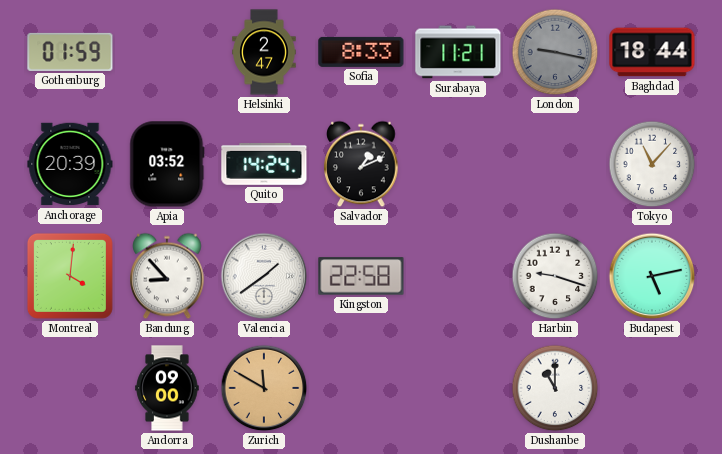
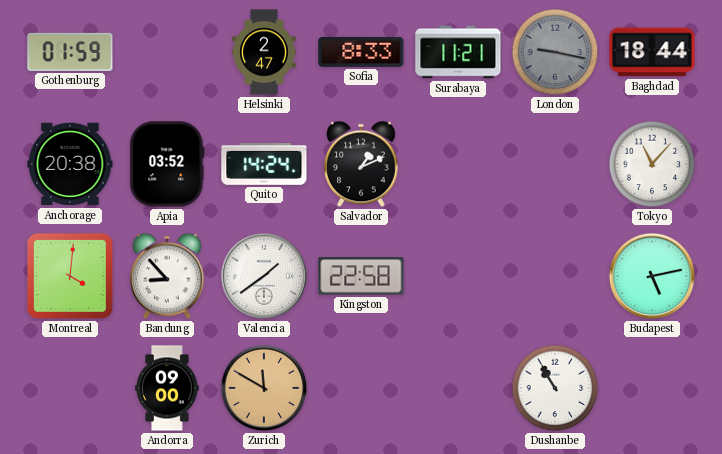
Anchorage: 20:39 -> 20:38 (70, 164)
Harbin: 9:18 -> none (555, 276)
Dushanbe: 11:00 -> 10:55 (555, 388)
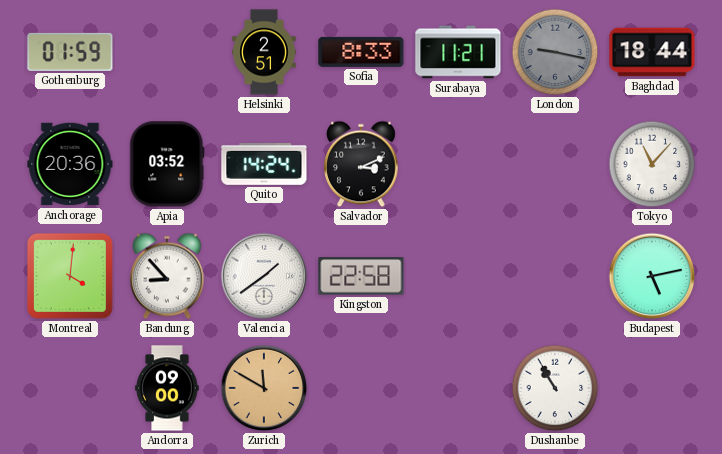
Helsinki: 2:47 -> 2:51 (264, 52)
Anchorage: 20:38 -> 20:36 (70, 164)
Salvador: 1:11 -> 3:11 (361, 164)
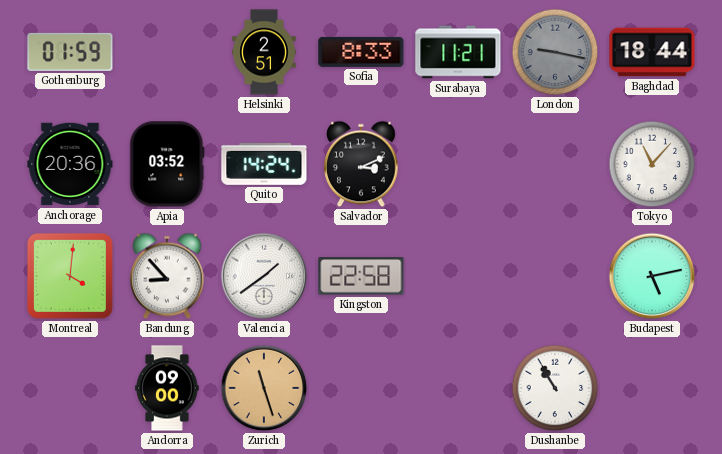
Zurich: 11:50 -> 11:27 (264, 388)
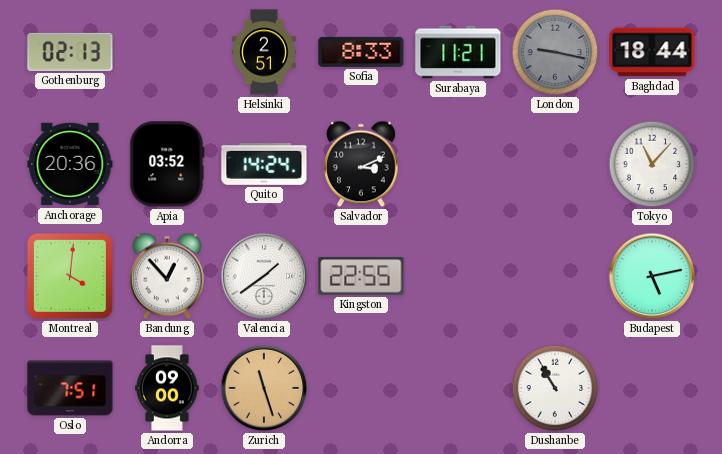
Gothenburg: 01:59 -> 02:13 (70, 52)
Bandung: 8:53 -> 12:53 (167, 276)
Kingston: 22:58 -> 22:55 (361, 276)
Oslo: none -> 7:51 (70, 388)
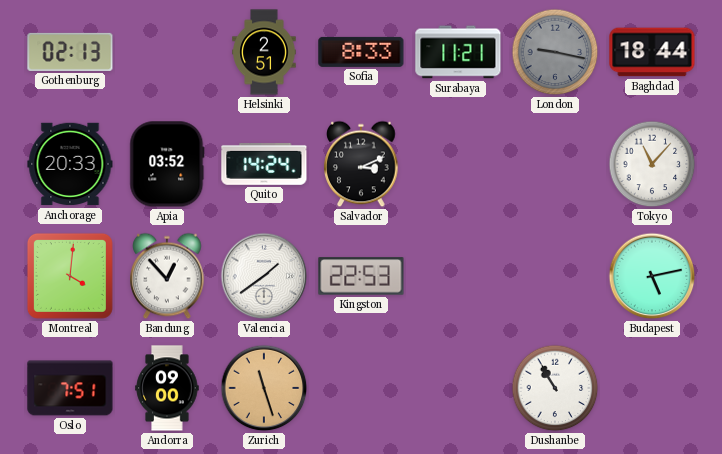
Anchorage: 20:36 -> 20:33 (70, 164)
Kingston: 22:55 -> 22:53 (361, 276)
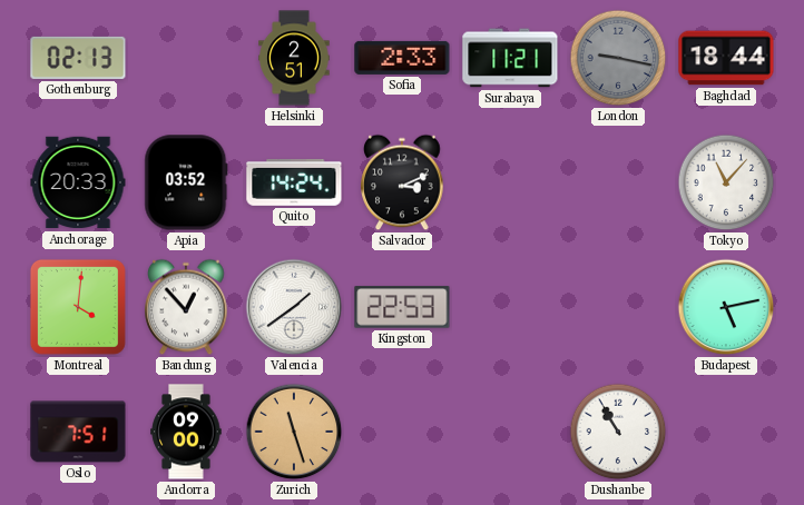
Sofia: 8:33 -> 2:33 (402, 58)
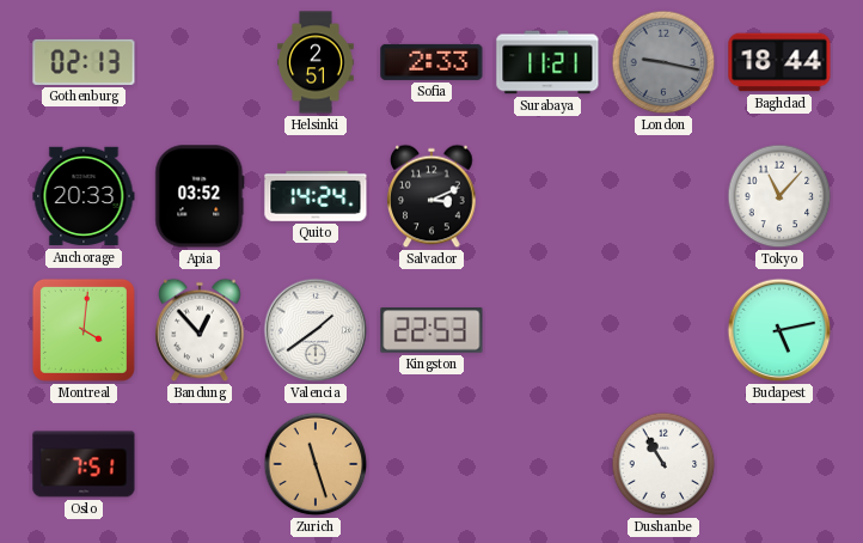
Andorra: 09:00 -> none (186, 432)
